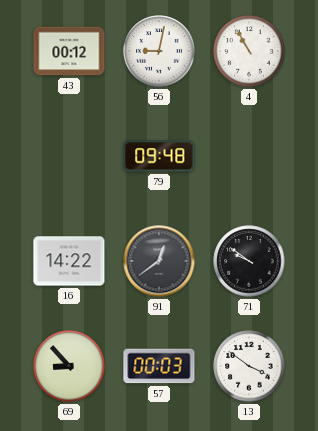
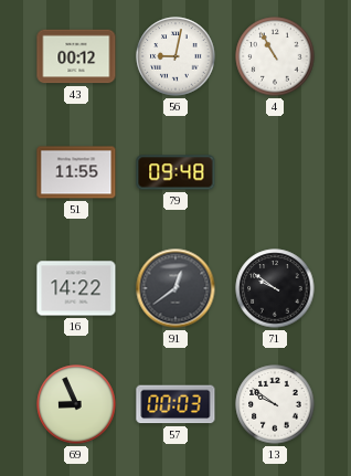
51: none -> 11:55 (76, 172)
69: 8:53 -> 8:56 (76, 404)
13: 3:51 -> 9:51 (275, 404)
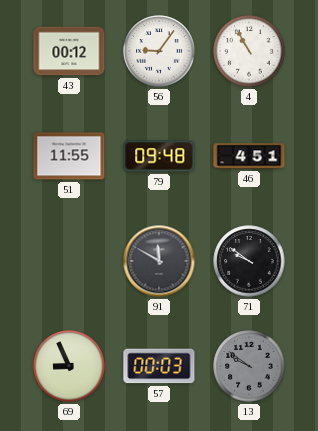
56: 9:02 -> 9:06 (159, 51)
46: none -> 4:51 (249, 156)
16: 14:22 -> none (76, 288)
91: 12:39 -> 11:50 (159, 261)
13 dial: white -> grey (249, 366)
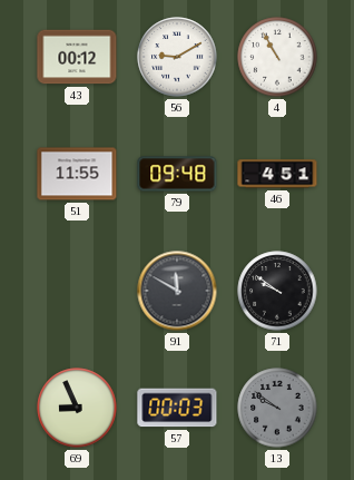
56: 9:06 -> 9:10 (177, 57)
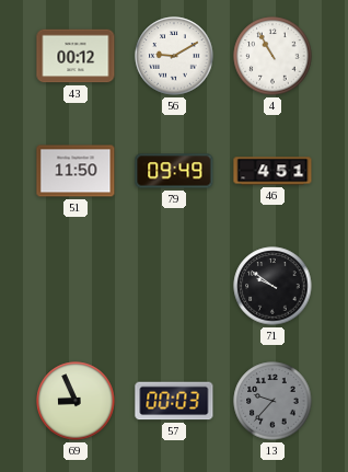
51: 11:55 -> 11:50 (76, 171)
79: 09:48 -> 09:49 (174, 171)
91: 11:50 -> none (177, 291)
13: 9:51 -> 9:37 (272, 401)
